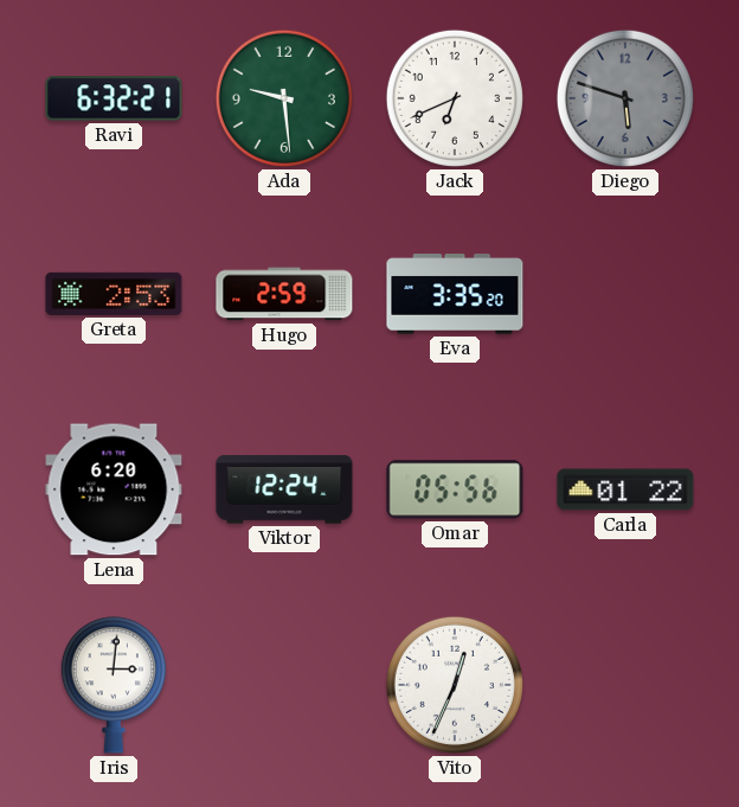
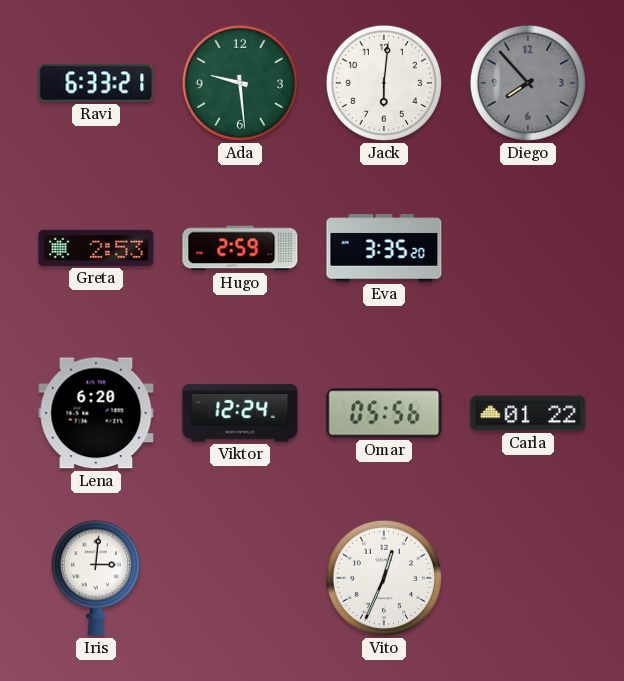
Ravi: 6:32 -> 6:33 (96, 83)
Jack: 6:41 -> 6:01 (384, 83)
Diego: 5:48 -> 7:53 (528, 83)
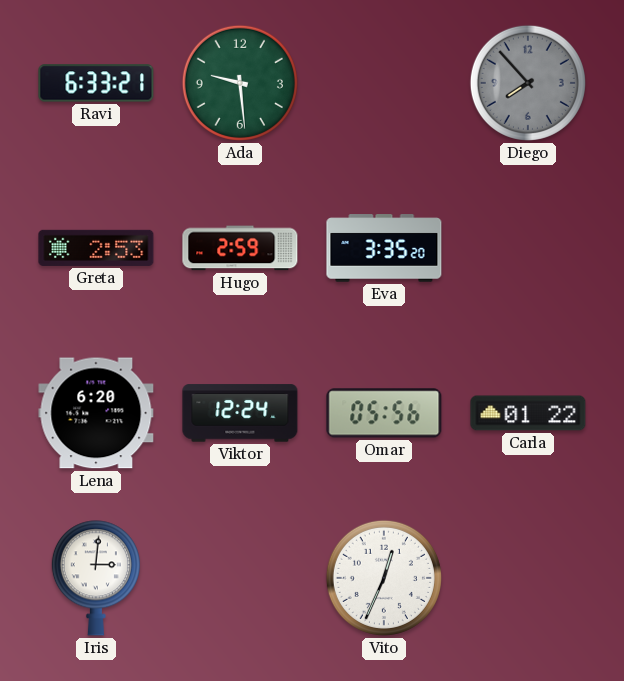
Jack: 6:01 -> none (384, 83)
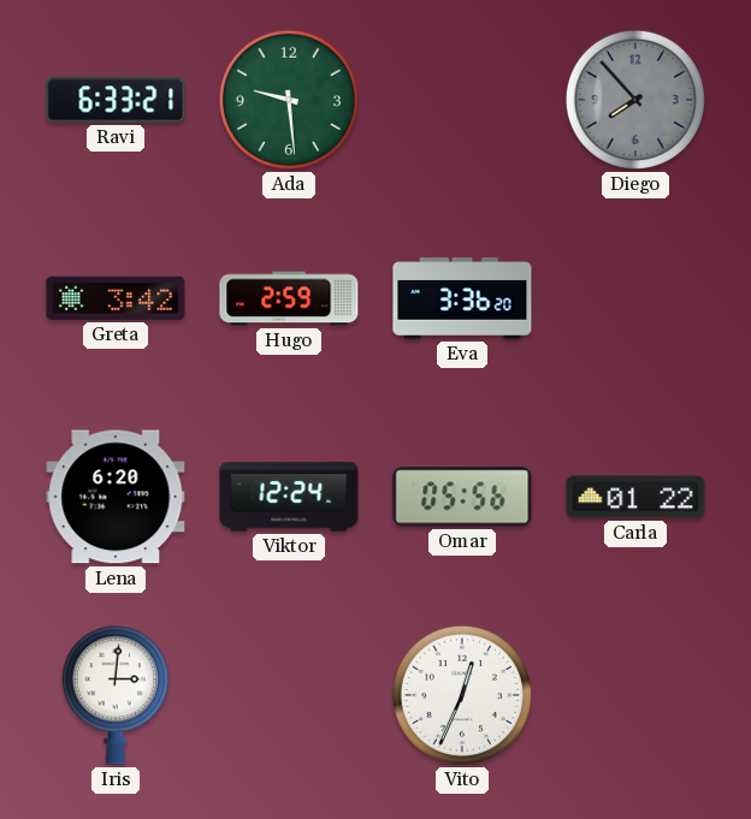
Greta: 2:53 -> 3:42 (116, 298)
Eva: 3:35 -> 3:36 (462, 298)
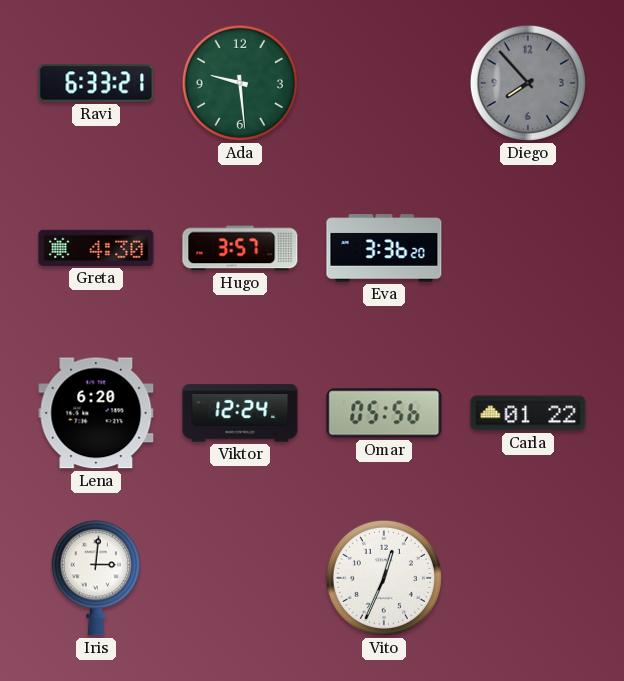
Greta: 3:42 -> 4:30 (96, 248)
Hugo: 2:59 -> 3:57 (240, 248)
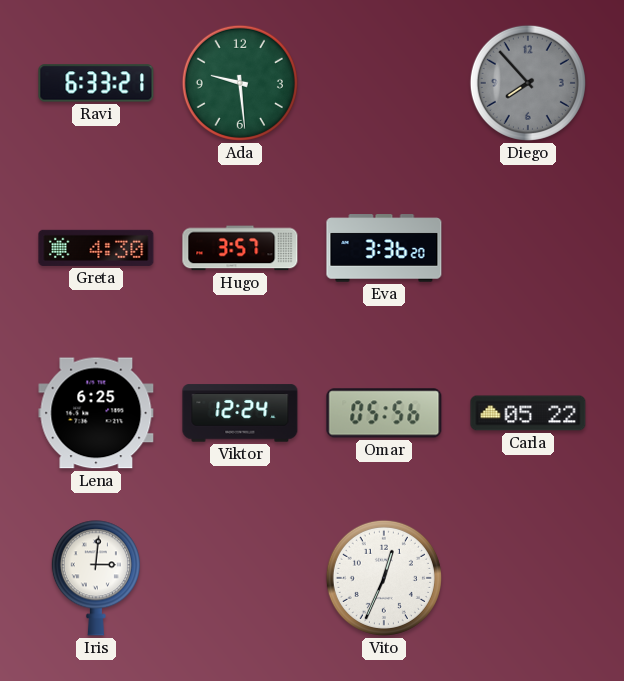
Lena: 6:20 -> 6:25 (96, 413)
Carla: 01:22 -> 05:22 (528, 413)
